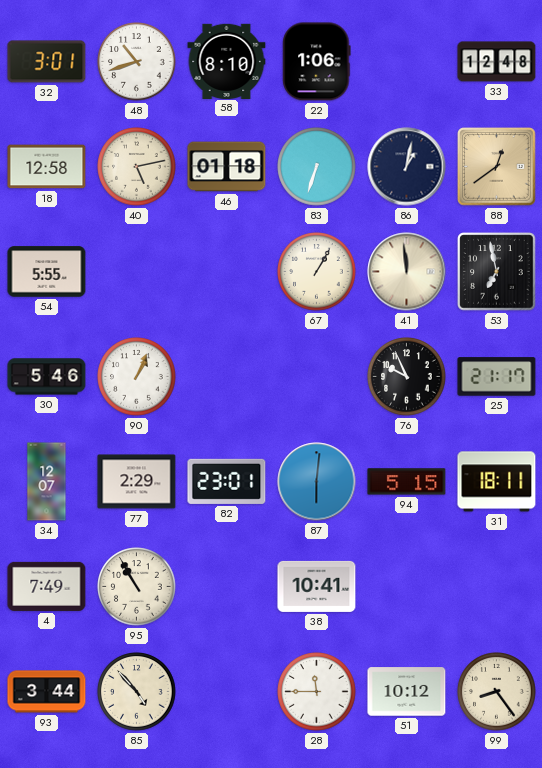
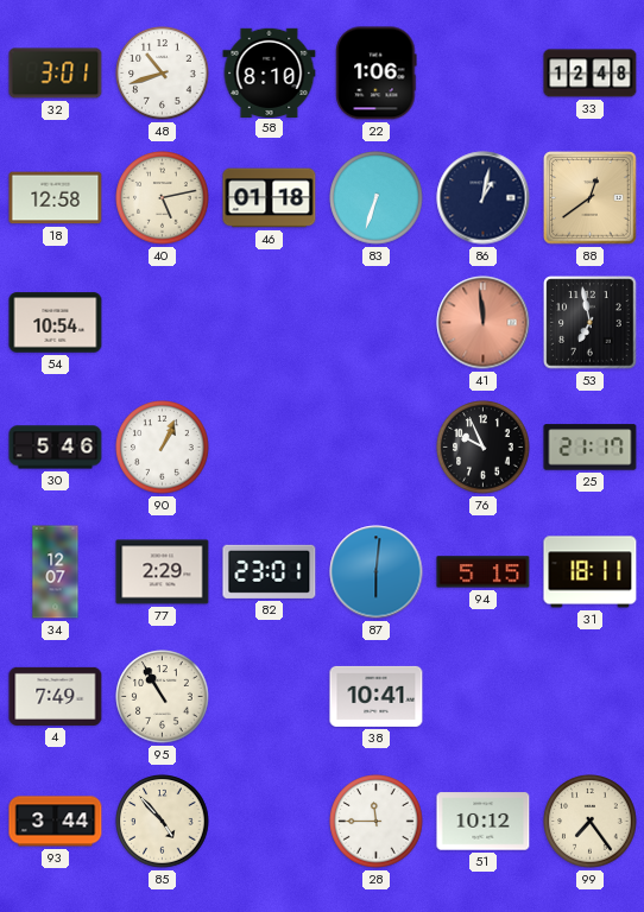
54: 5:55 -> 10:54 (56, 323)
67: 1:05 -> none (317, 272)
41 dial: cream -> salmon (484, 323)
99: 8:24 -> 7:24 (591, 822)
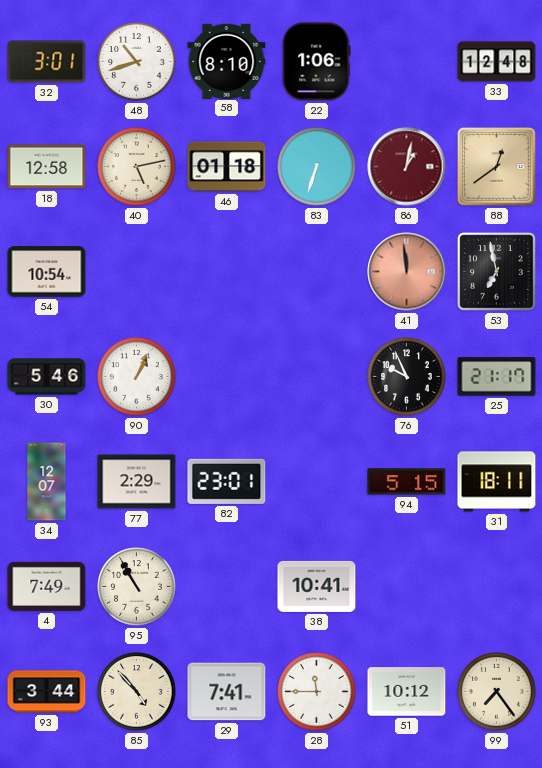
86 dial: navy -> burgundy (407, 167)
87: 6:01 -> none (377, 572)
29: none -> 7:41 (227, 692)
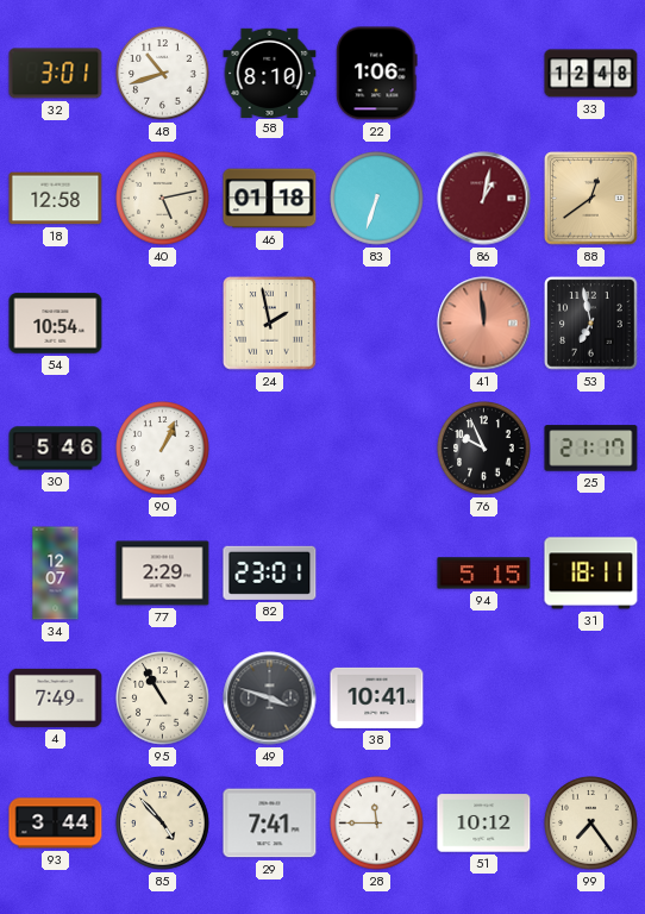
24: none -> 1:58 (270, 324)
49: none -> 3:48 (270, 699)
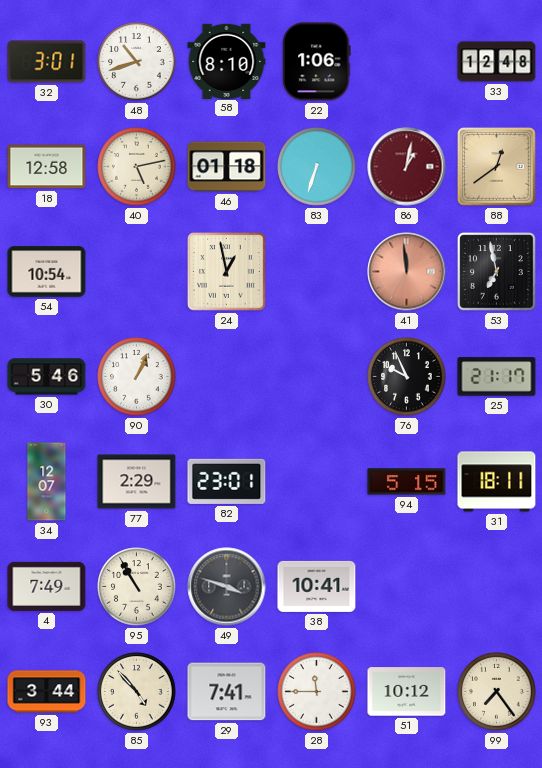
24: 1:58 -> 12:58 (227, 272)
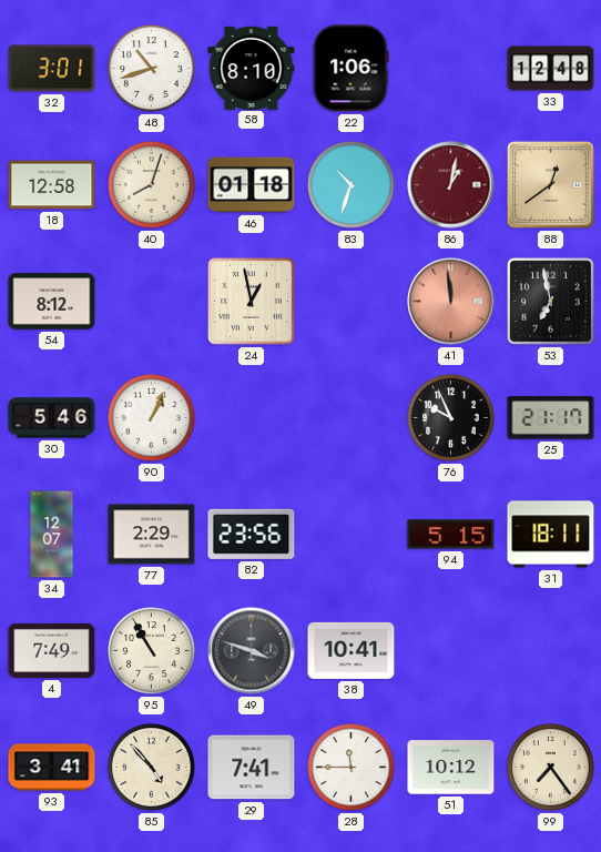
40: 5:13 -> 8:03 (152, 185)
83: 6:33 -> 10:33 (352, 185)
54: 10:54 -> 8:12 (52, 302)
82: 23:01 -> 23:56 (252, 534)
93: 3:44 -> 3:41 (52, 768)
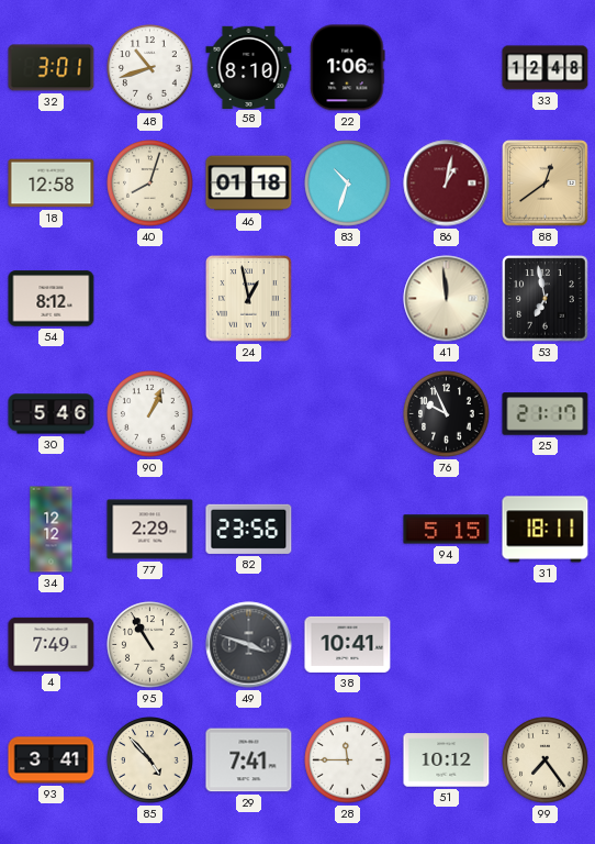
41 dial: salmon -> cream (447, 299)
34: 12:07 -> 12:12 (52, 530)
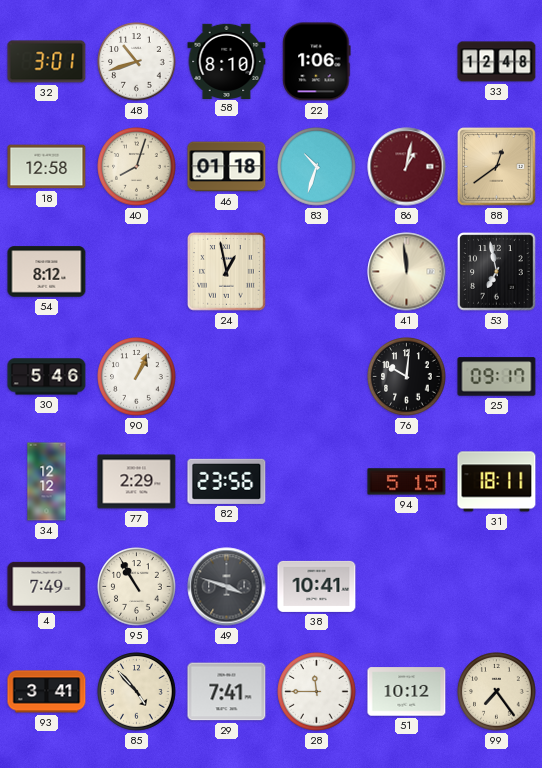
76: 9:56 -> 10:01 (407, 377)
25: 21:17 -> 09:17 (497, 377)
